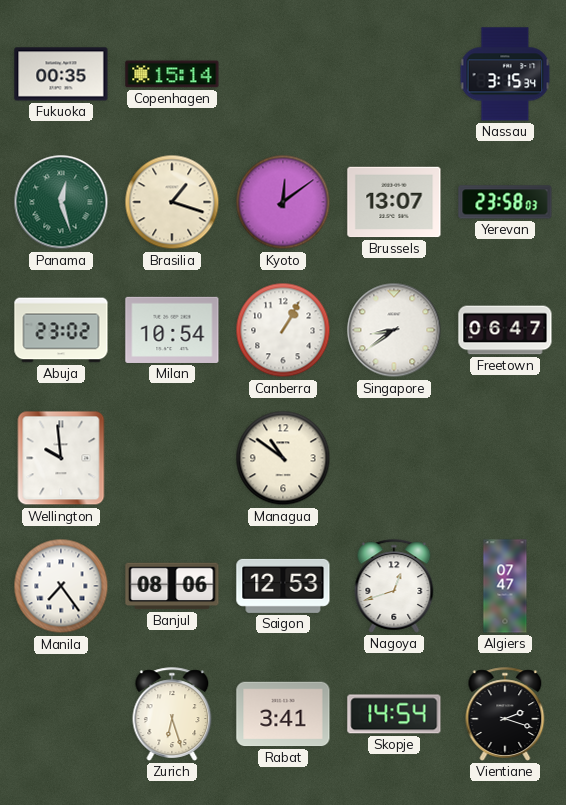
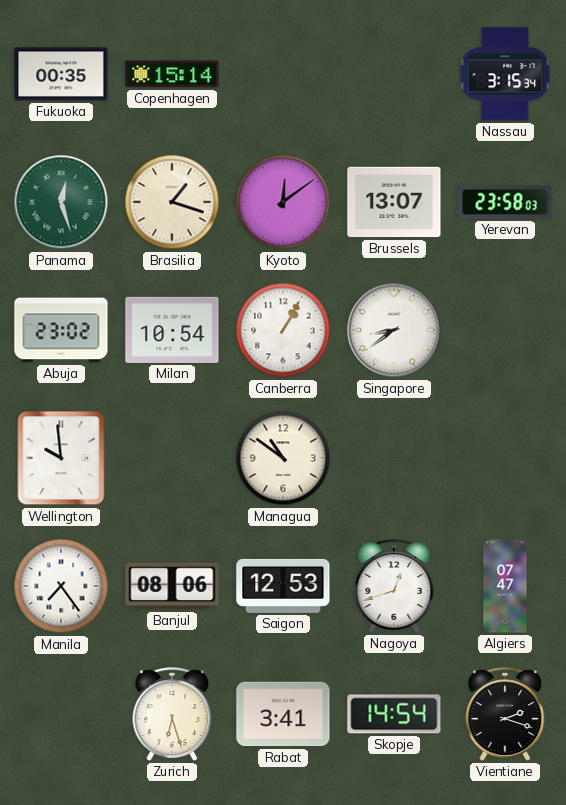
Freetown: 06:47 -> none (505, 330)
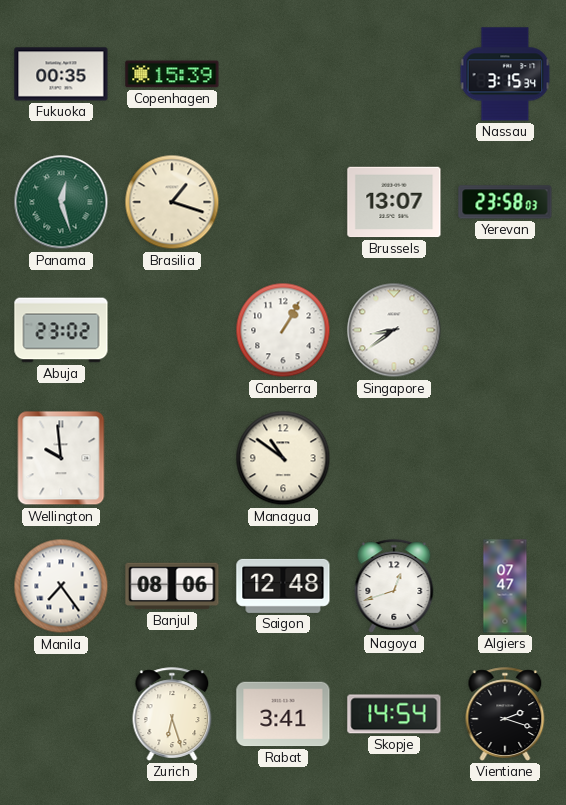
Copenhagen: 15:14 -> 15:39 (172, 74)
Kyoto: 12:09 -> none (283, 202)
Milan: 10:54 -> none (172, 330)
Saigon: 12:53 -> 12:48 (283, 586)
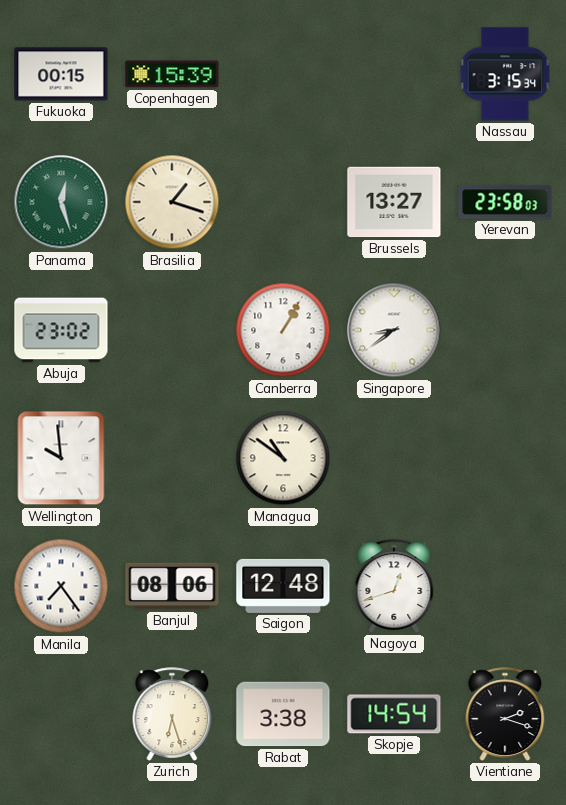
Fukuoka: 00:35 -> 00:15 (61, 74)
Brussels: 13:07 -> 13:27 (394, 202)
Algiers: 07:47 -> none (505, 586)
Rabat: 3:41 -> 3:38 (283, 714)
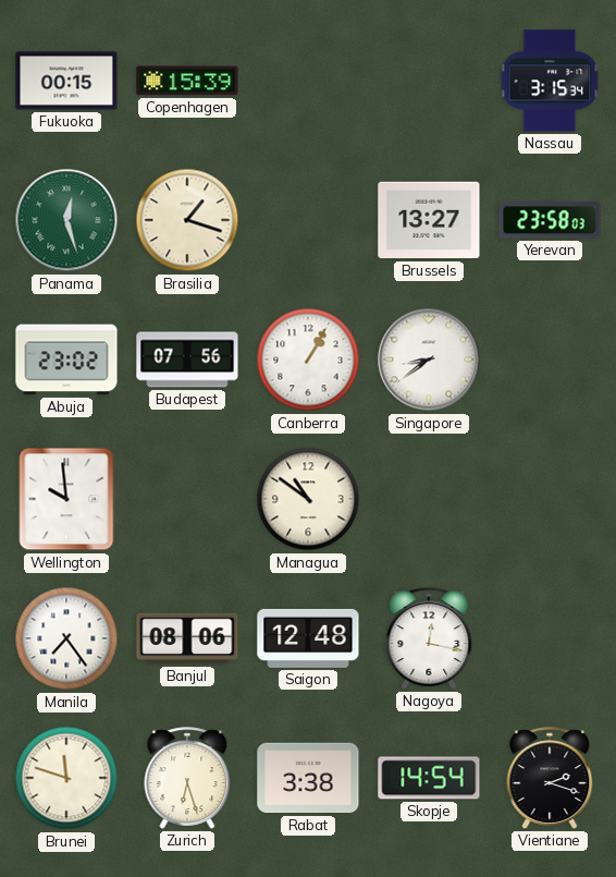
Budapest: none -> 07:56 (187, 360)
Nagoya: 12:42 -> 12:17 (429, 638)
Brunei: none -> 11:48 (66, 778)
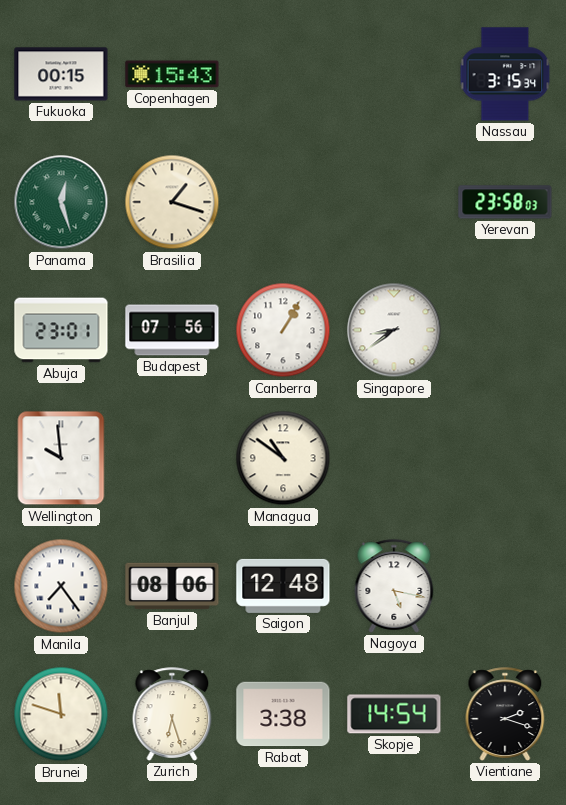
Copenhagen: 15:39 -> 15:43 (172, 74)
Brussels: 13:27 -> none (429, 220)
Abuja: 23:02 -> 23:01 (61, 330)
Nagoya: 12:17 -> 5:17 (394, 586)
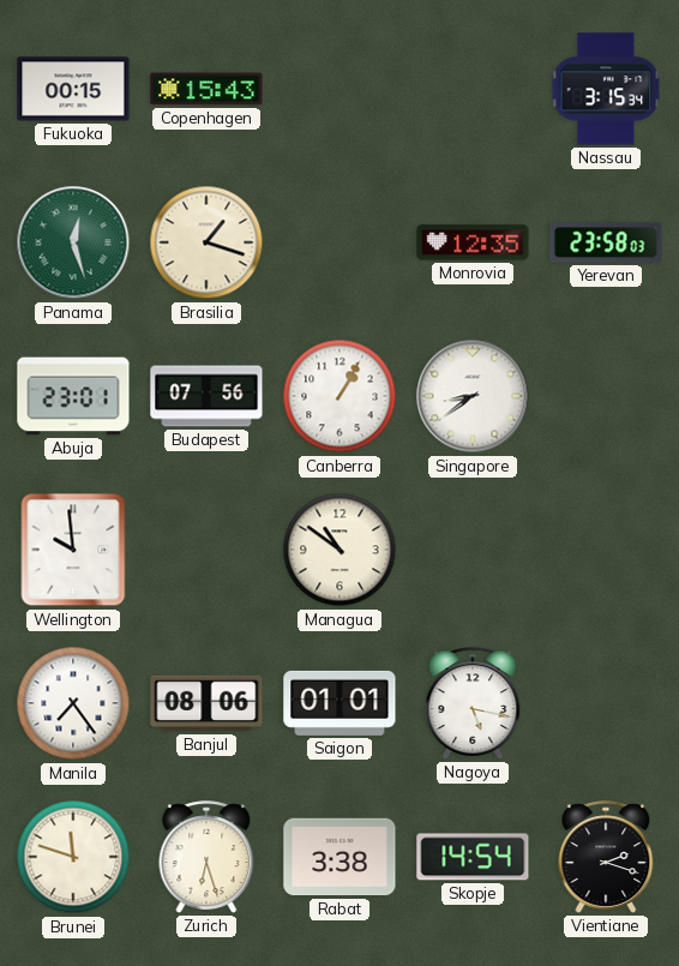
Monrovia: none -> 12:35 (473, 242)
Saigon: 12:48 -> 01:01 (339, 703)
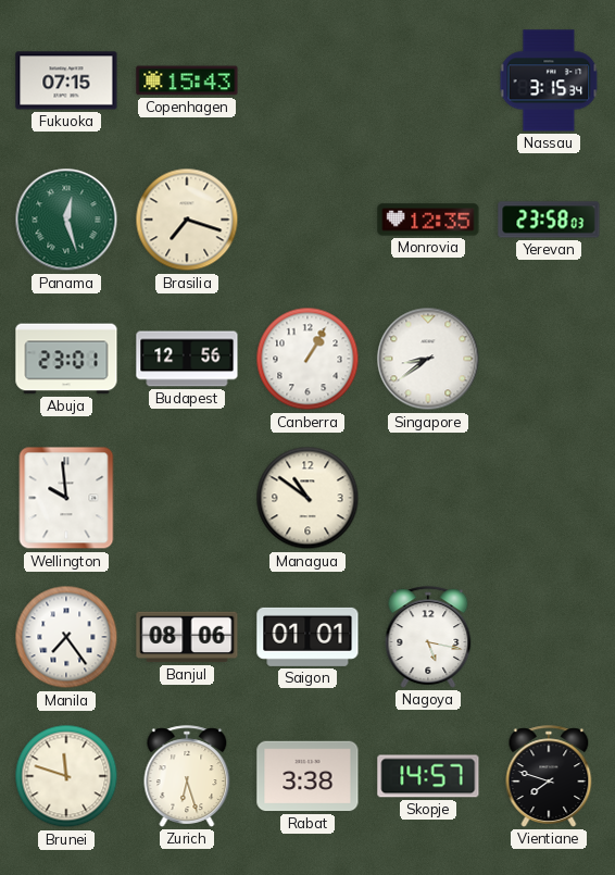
Fukuoka: 00:15 -> 07:15 (66, 80)
Brasilia: 1:18 -> 7:18 (187, 220)
Budapest: 07:56 -> 12:56 (187, 359)
Skopje: 14:54 -> 14:57 (428, 776)
Vientiane: 2:18 -> 7:48 (549, 776)
